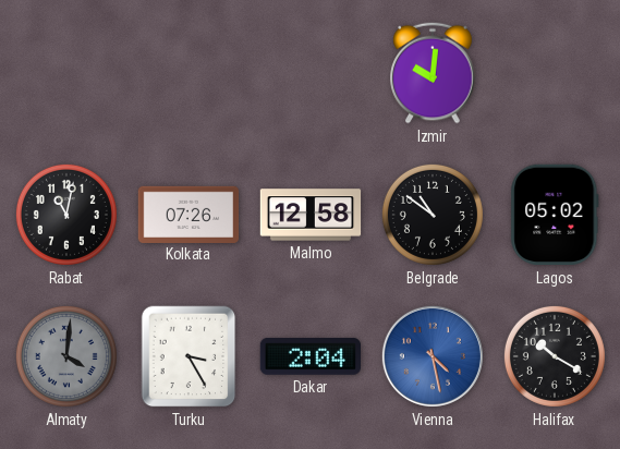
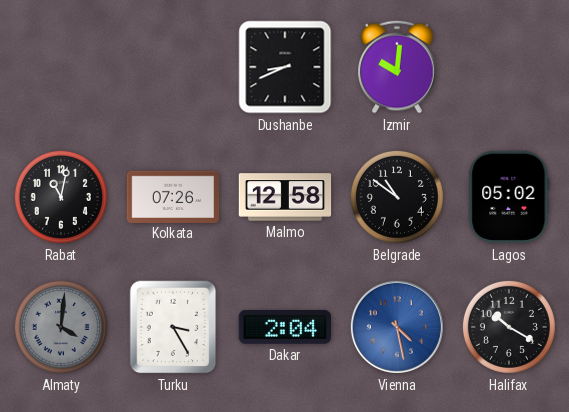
Dushanbe: none -> 8:41 (285, 67)
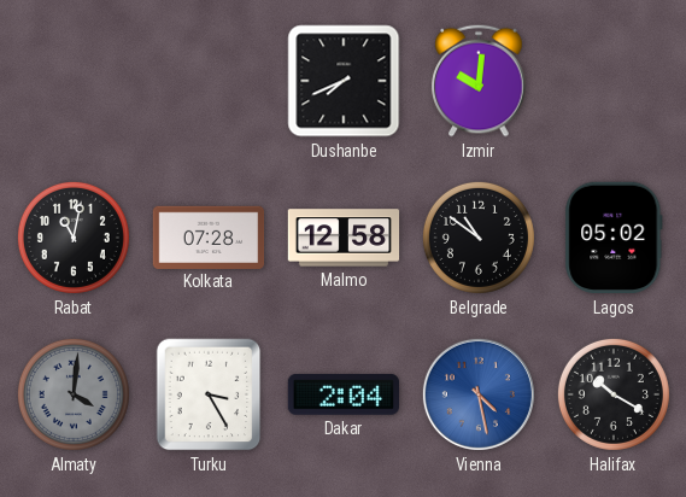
Dushanbe: 8:41 -> 7:41 (344, 81)
Kolkata: 07:26 -> 07:28 (209, 236)
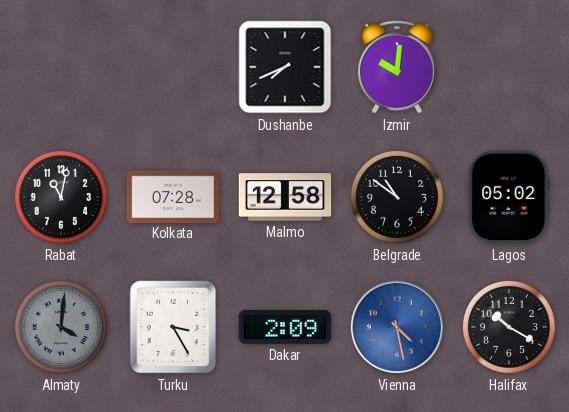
Dakar: 2:04 -> 2:09 (284, 327)
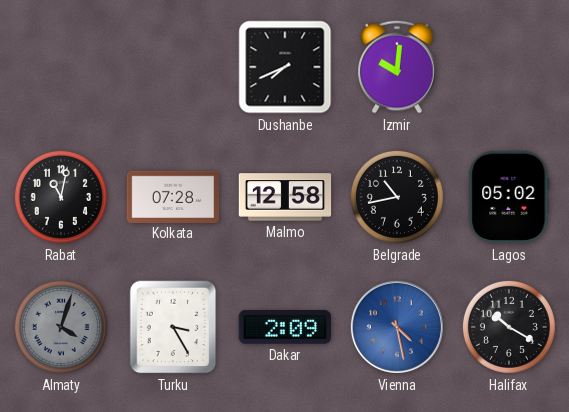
Belgrade: 10:51 -> 10:43 (397, 197)
Almaty: 4:01 -> 4:03 (61, 327)
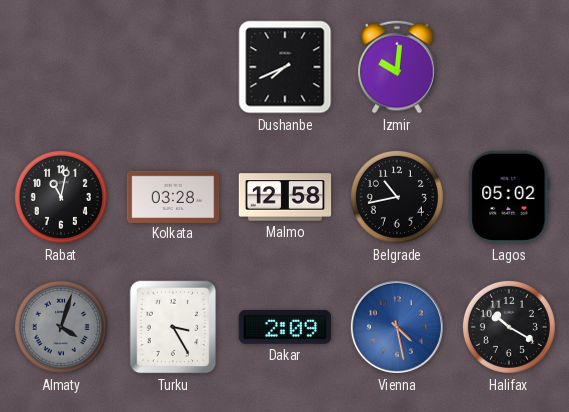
Kolkata: 07:28 -> 03:28 (173, 196)
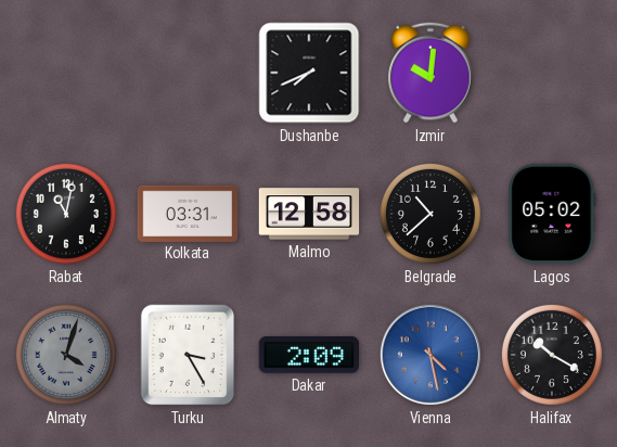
Kolkata: 03:28 -> 03:31 (188, 213)
Belgrade: 10:43 -> 10:38 (430, 214)
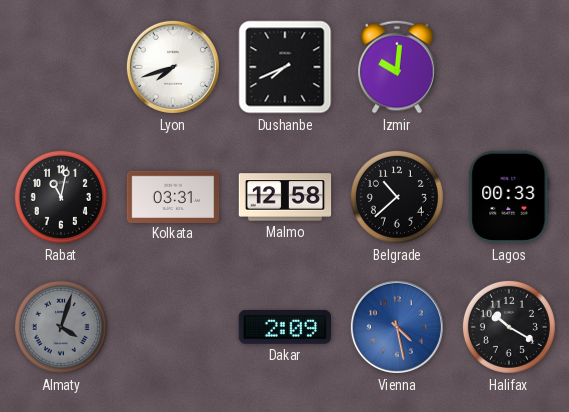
Lyon: none -> 7:42 (173, 67)
Lagos: 05:02 -> 00:33 (509, 197)
Turku: 3:25 -> none (188, 355)
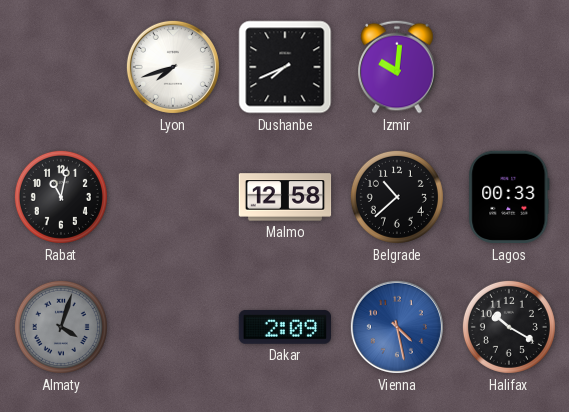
Kolkata: 03:31 -> none (173, 196)
